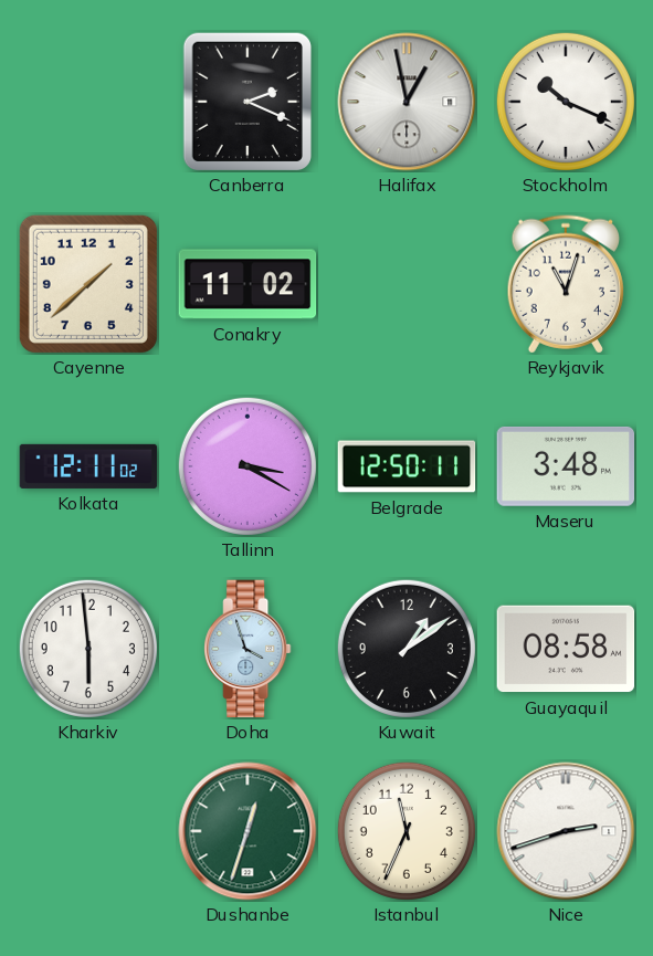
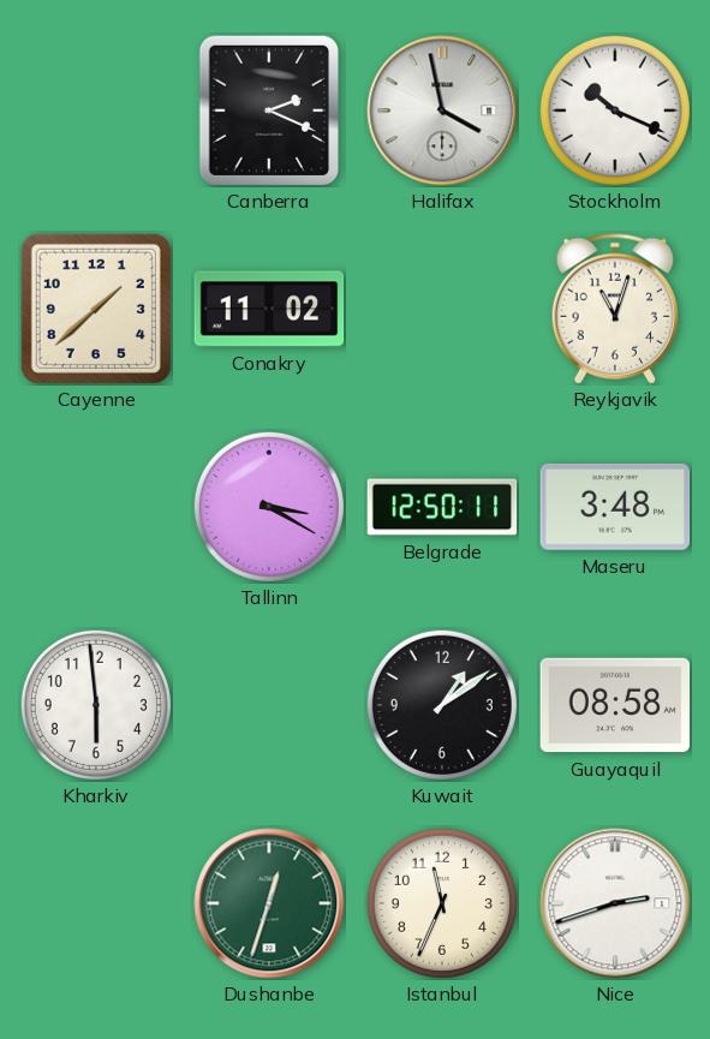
Halifax: 12:58 -> 3:58 (442, 111)
Kolkata: 12:11 -> none (88, 466)
Doha: 3:57 -> none (247, 649)
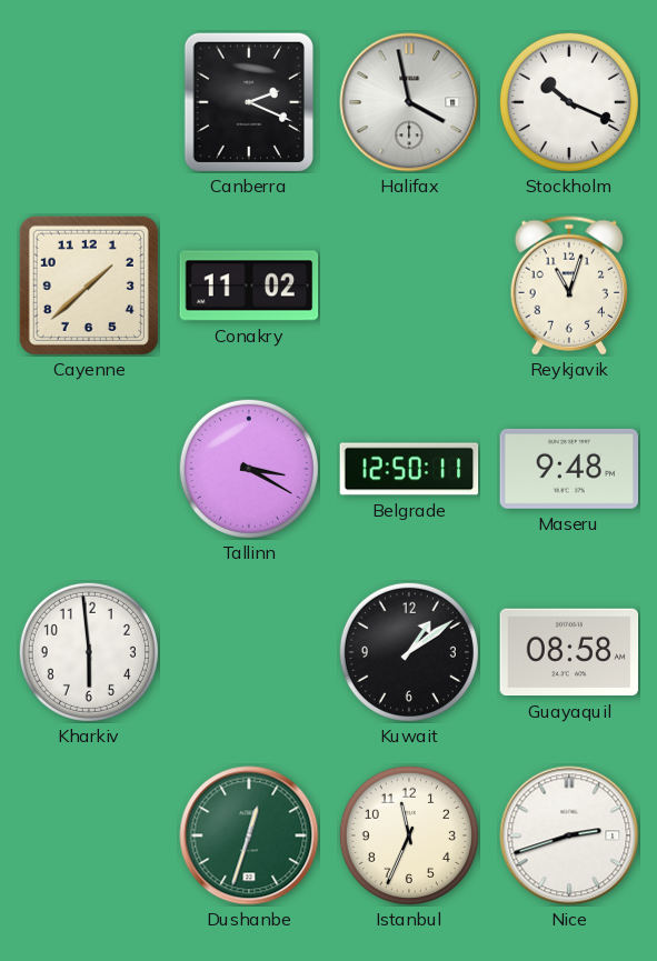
Maseru: 3:48 -> 9:48 (569, 469)
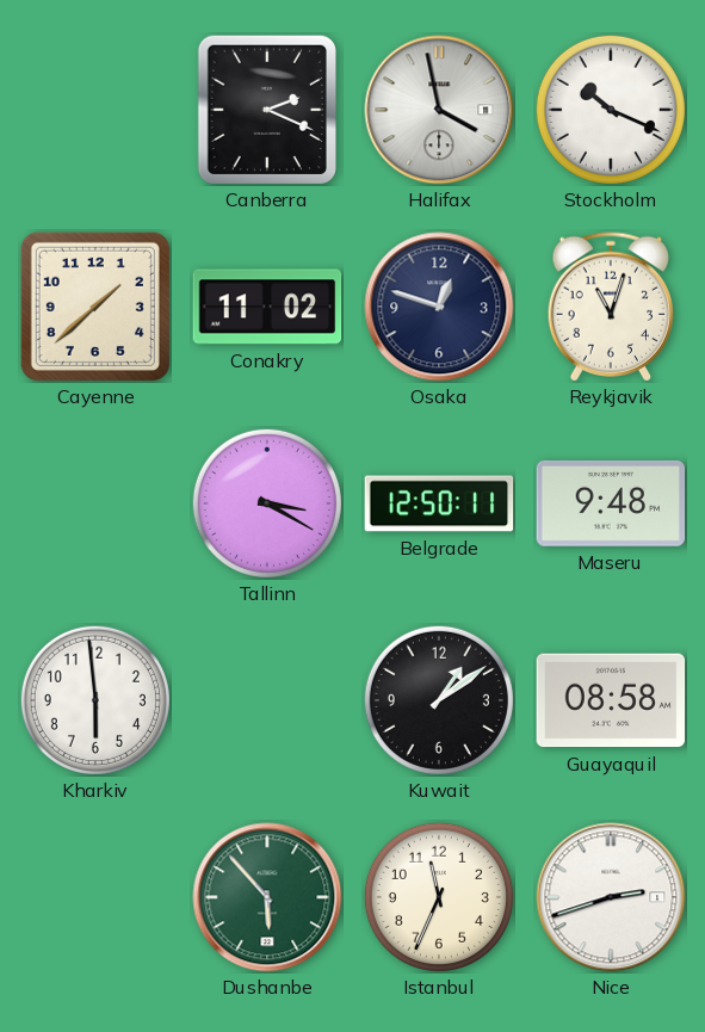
Osaka: none -> 12:48 (439, 307)
Dushanbe: 12:33 -> 5:53 (267, 897)
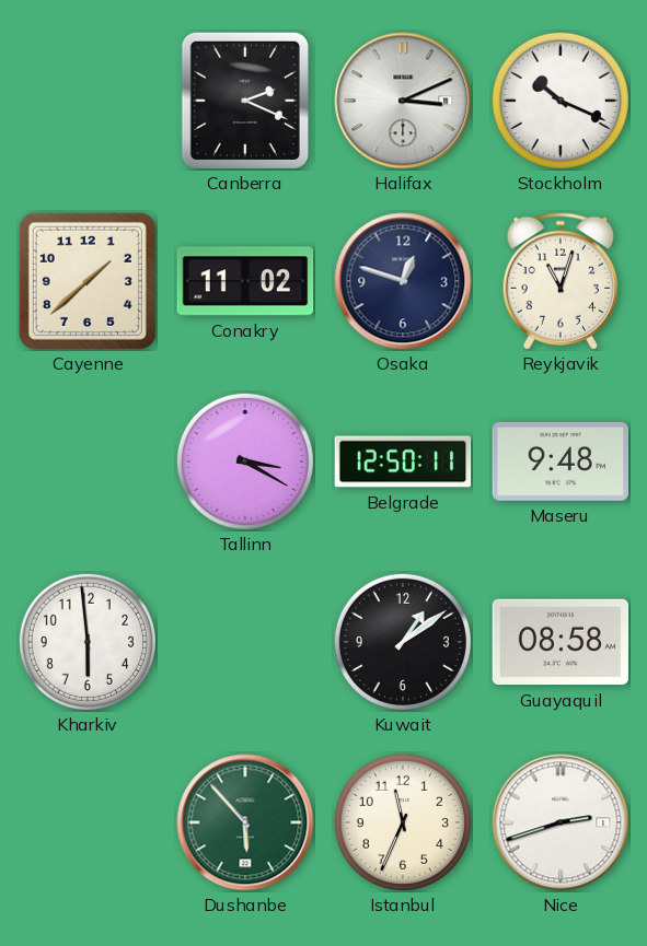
Halifax: 3:58 -> 3:11 (403, 101)
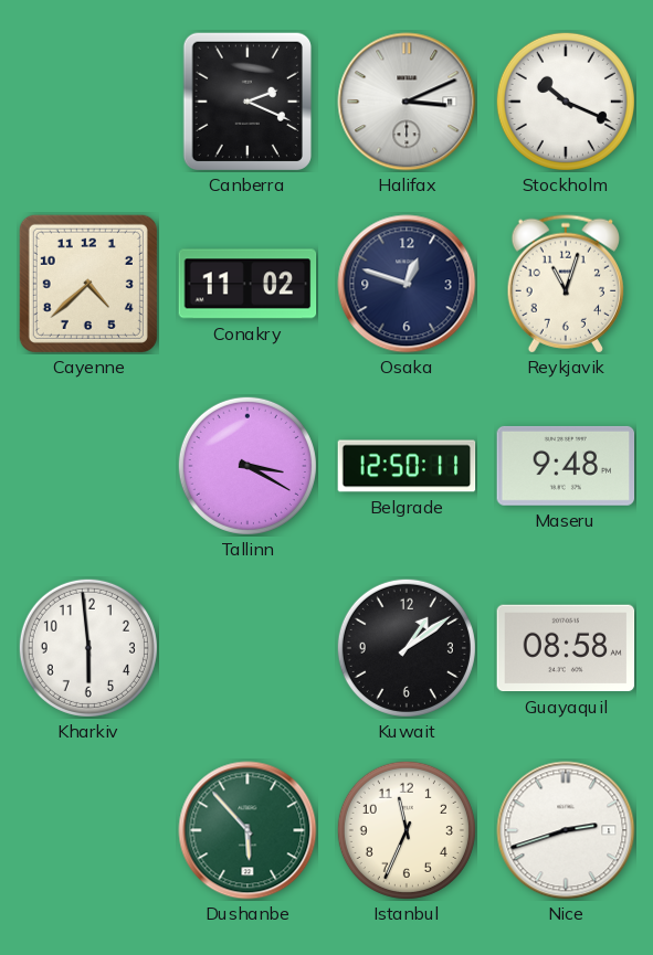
Cayenne: 1:38 -> 4:38 (88, 284)
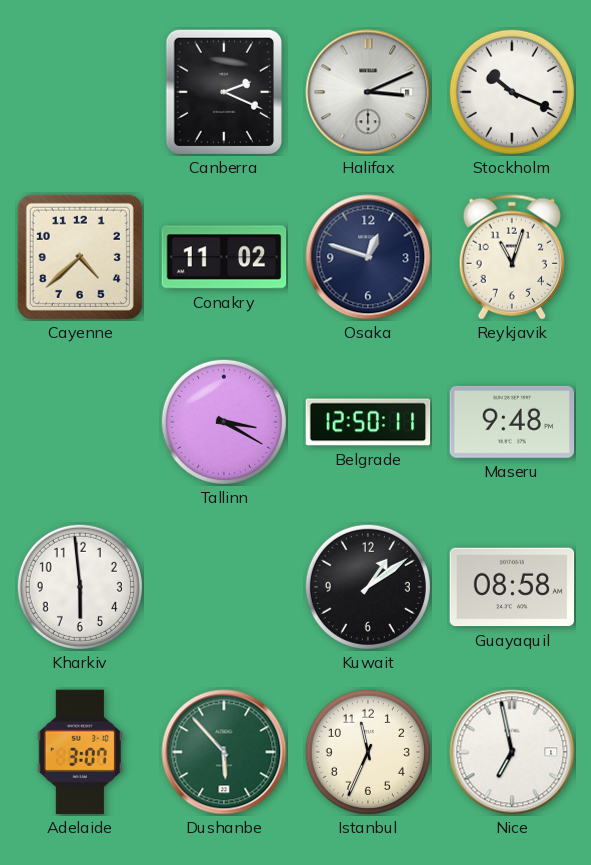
Adelaide: none -> 3:07 (80, 752)
Nice: 2:42 -> 6:58 (512, 752)
